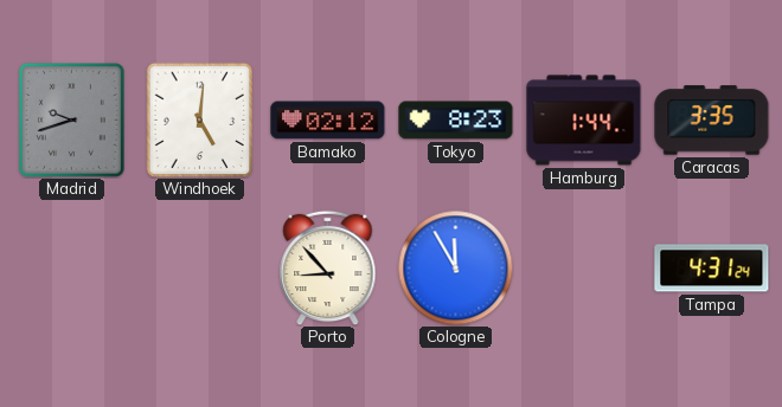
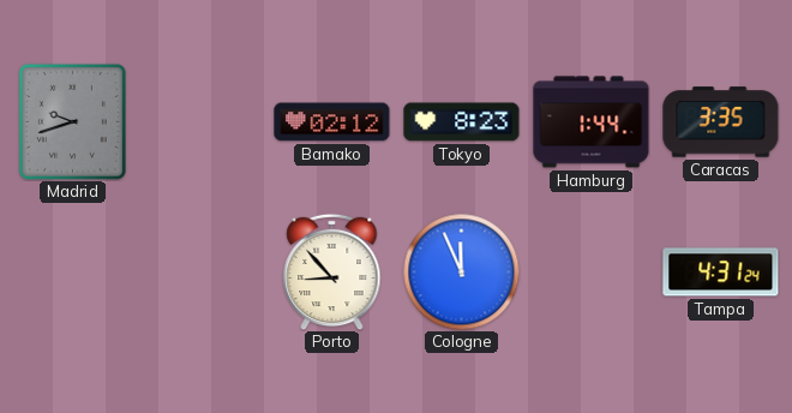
Windhoek: 5:01 -> none (200, 119)
Cologne: 11:55 -> 11:56 (461, 271)
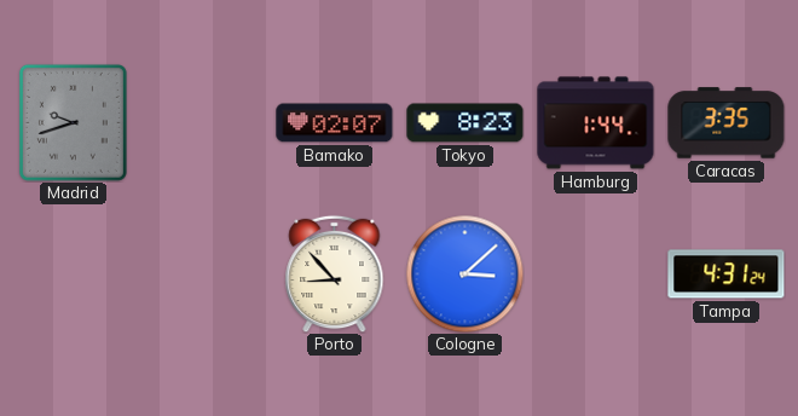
Bamako: 02:12 -> 02:07 (335, 123)
Cologne: 11:56 -> 3:08 (464, 273)
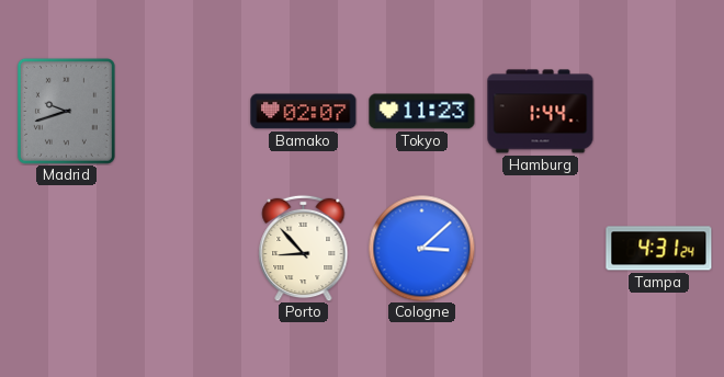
Tokyo: 8:23 -> 11:23 (422, 112)
Caracas: 3:35 -> none (727, 123)
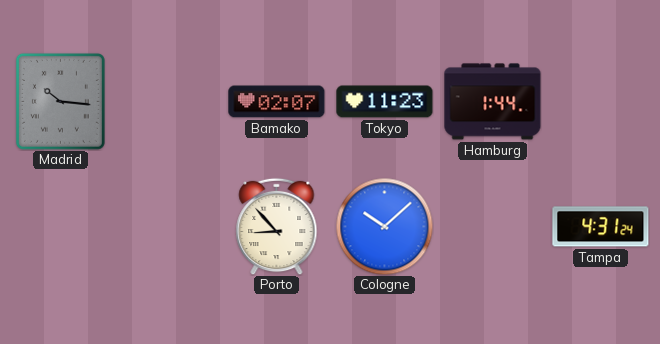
Madrid: 9:42 -> 10:16 (60, 101)
Cologne: 3:08 -> 10:08 (384, 226)
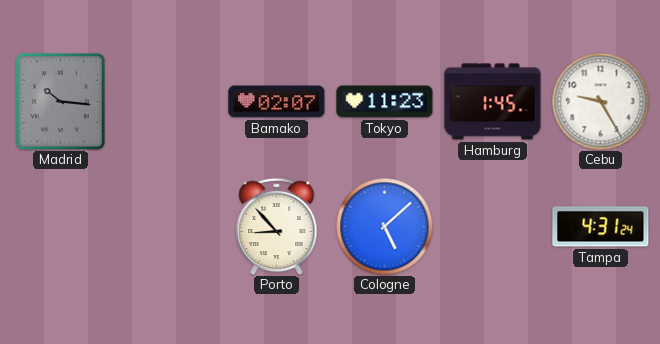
Hamburg: 1:44 -> 1:45 (493, 102)
Cebu: none -> 9:25 (600, 101)
Cologne: 10:08 -> 5:08 (384, 226)
